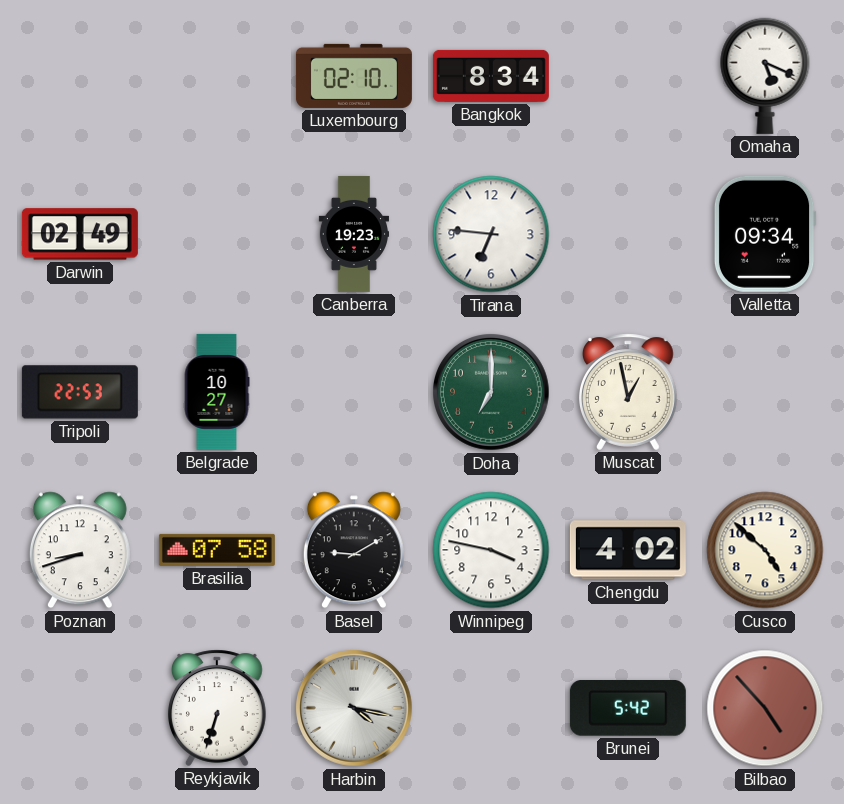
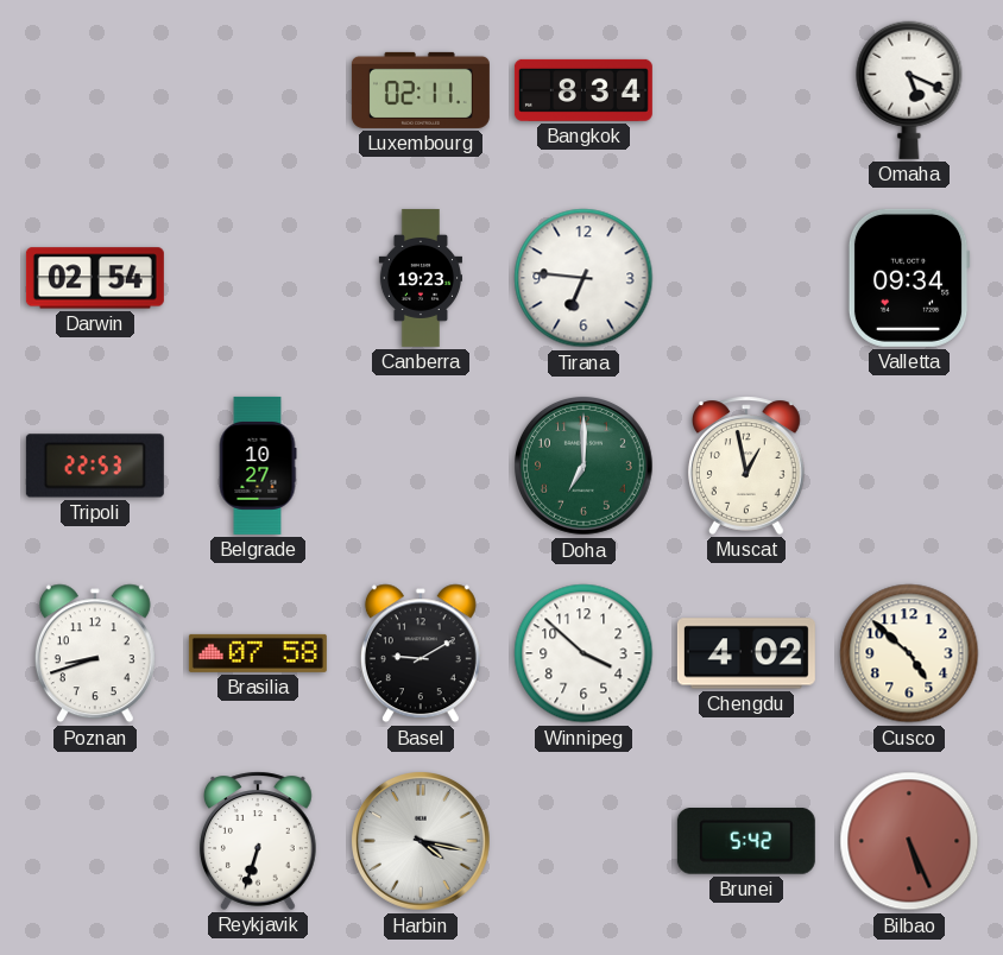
Luxembourg: 02:10 -> 02:11 (421, 90)
Darwin: 02:49 -> 02:54 (95, 278)
Winnipeg: 3:47 -> 3:52 (583, 653)
Bilbao: 4:53 -> 5:26 (909, 841)
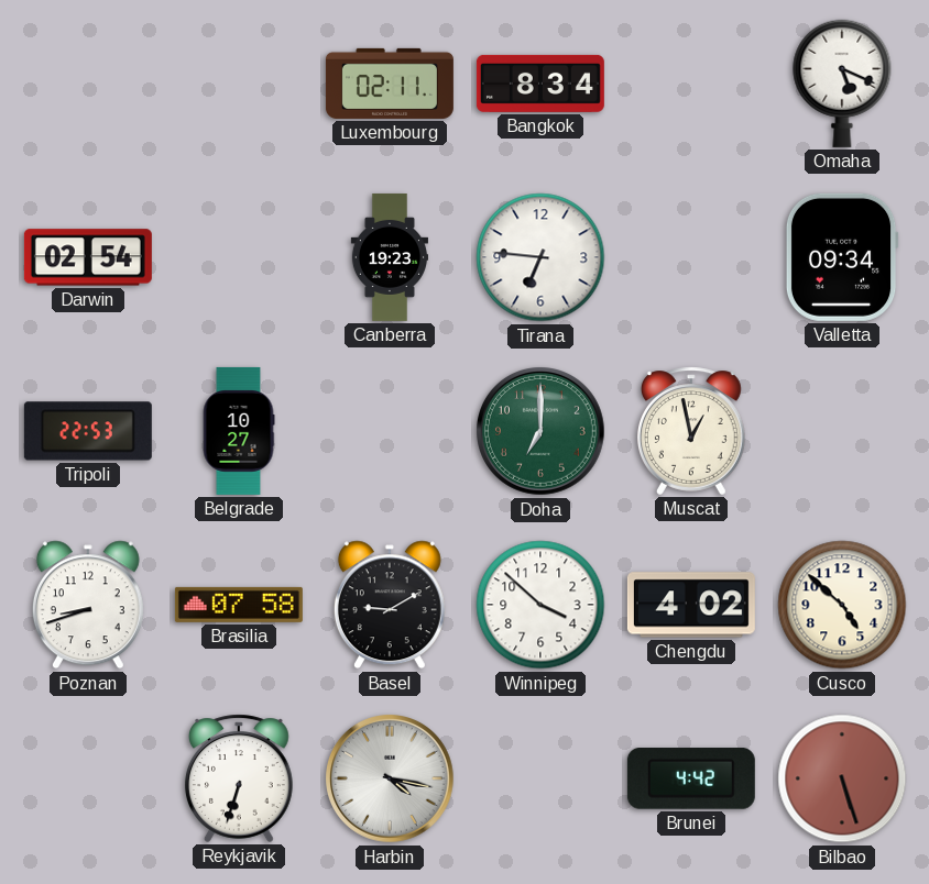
Brunei: 5:42 -> 4:42 (691, 780)
Bilbao: 5:26 -> 5:27 (842, 778)
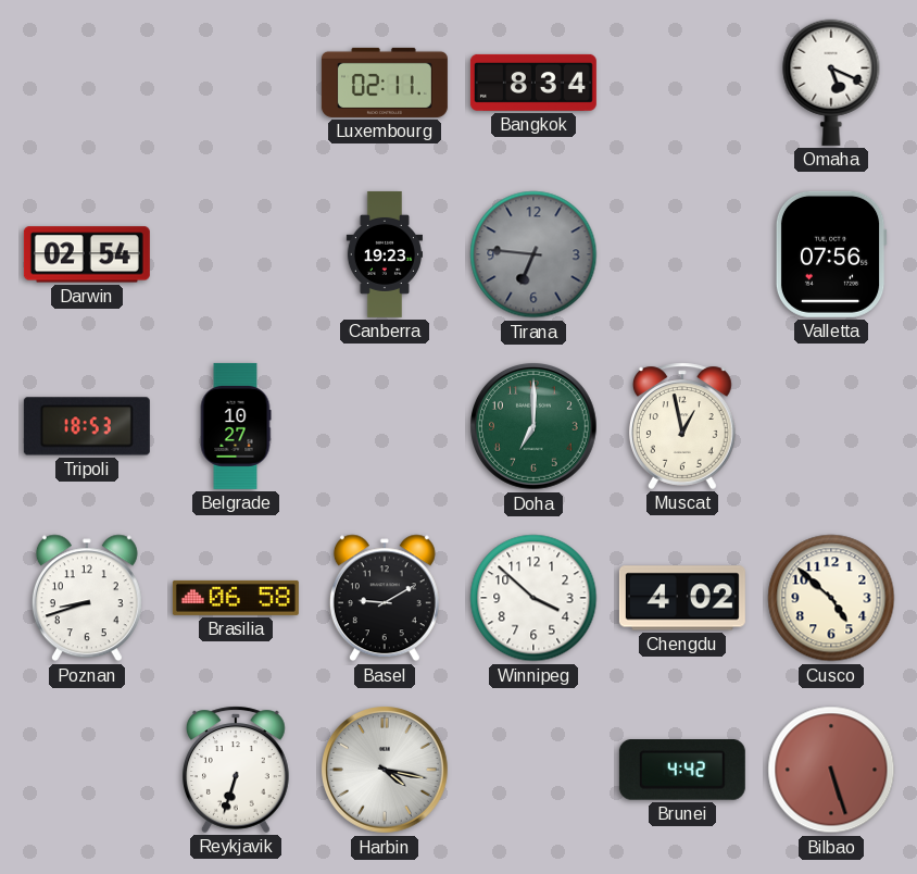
Tirana dial: white -> grey (533, 254)
Valletta: 09:34 -> 07:56 (831, 254)
Tripoli: 22:53 -> 18:53 (87, 426)
Brasilia: 07:58 -> 06:58 (236, 598)
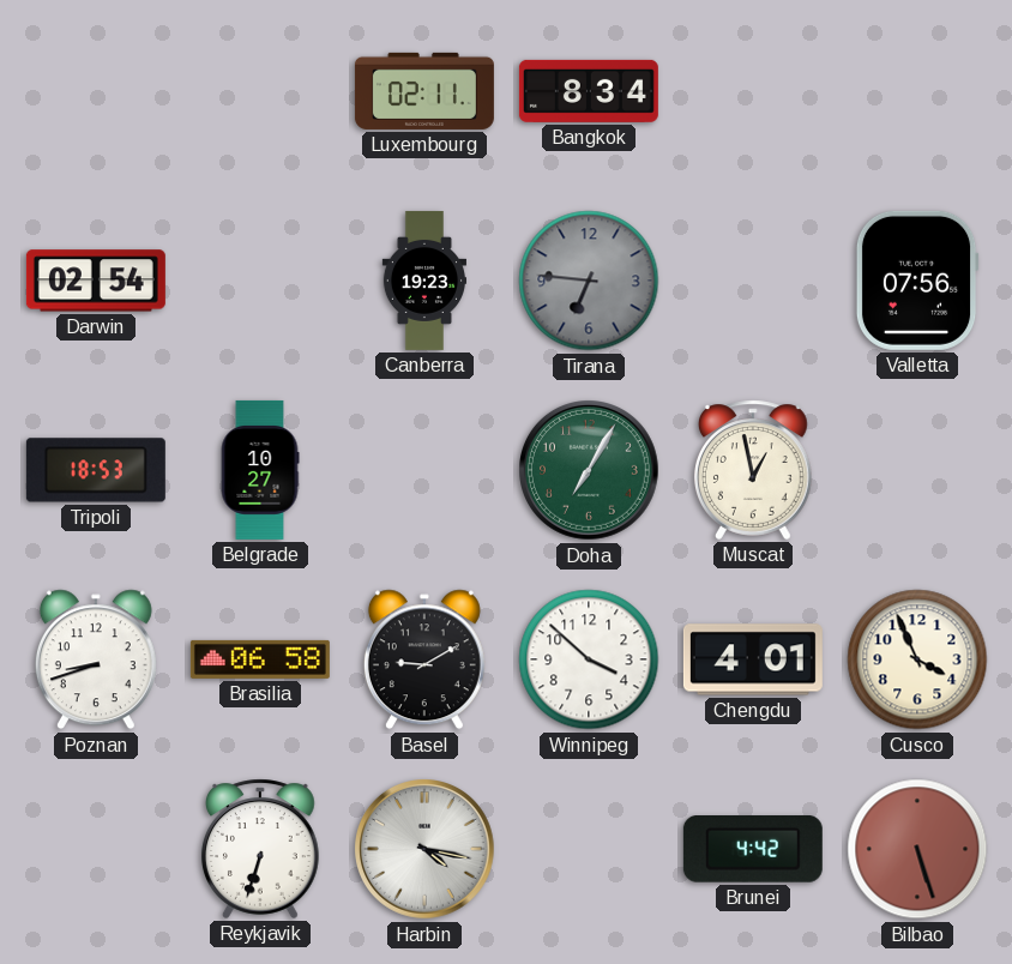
Omaha: 5:19 -> none (831, 83)
Doha: 7:00 -> 7:05 (590, 471)
Chengdu: 4:02 -> 4:01 (753, 659)
Cusco: 4:52 -> 3:56 (917, 659)
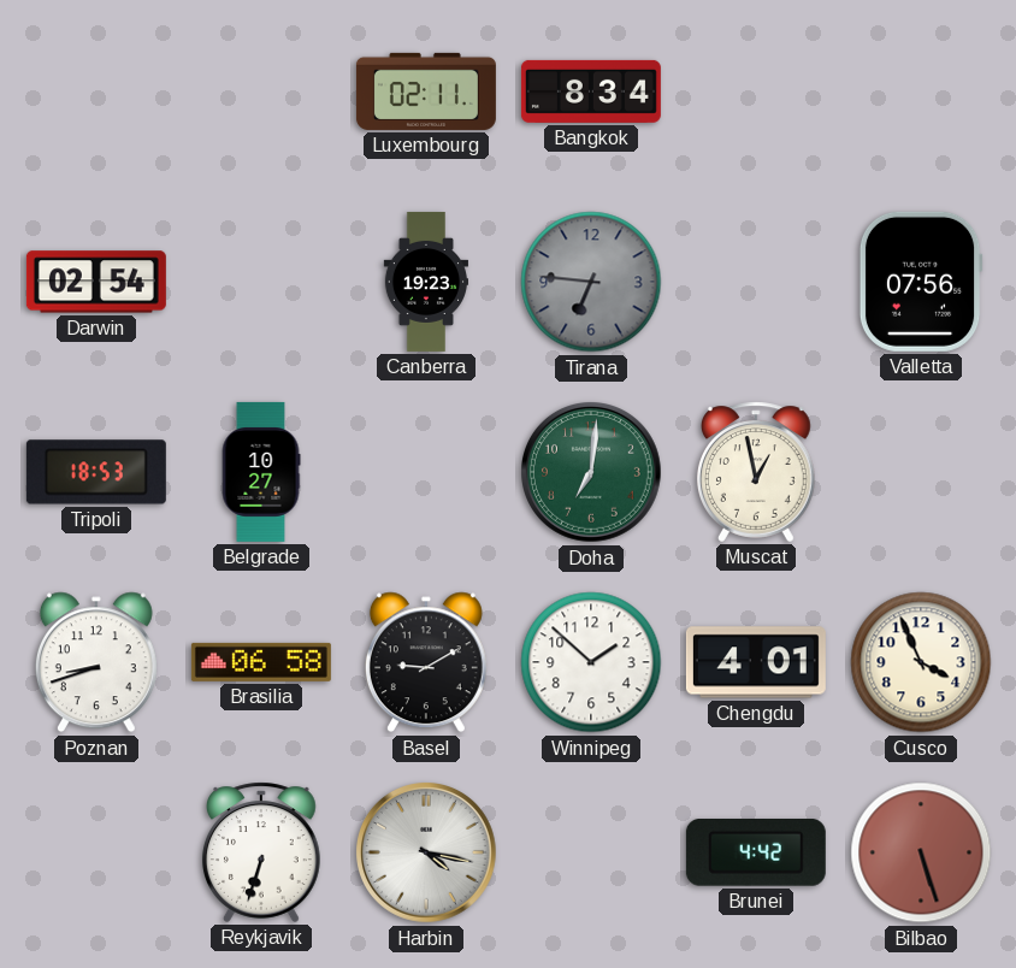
Doha: 7:05 -> 7:01 (592, 473)
Winnipeg: 3:52 -> 1:52 (591, 662)
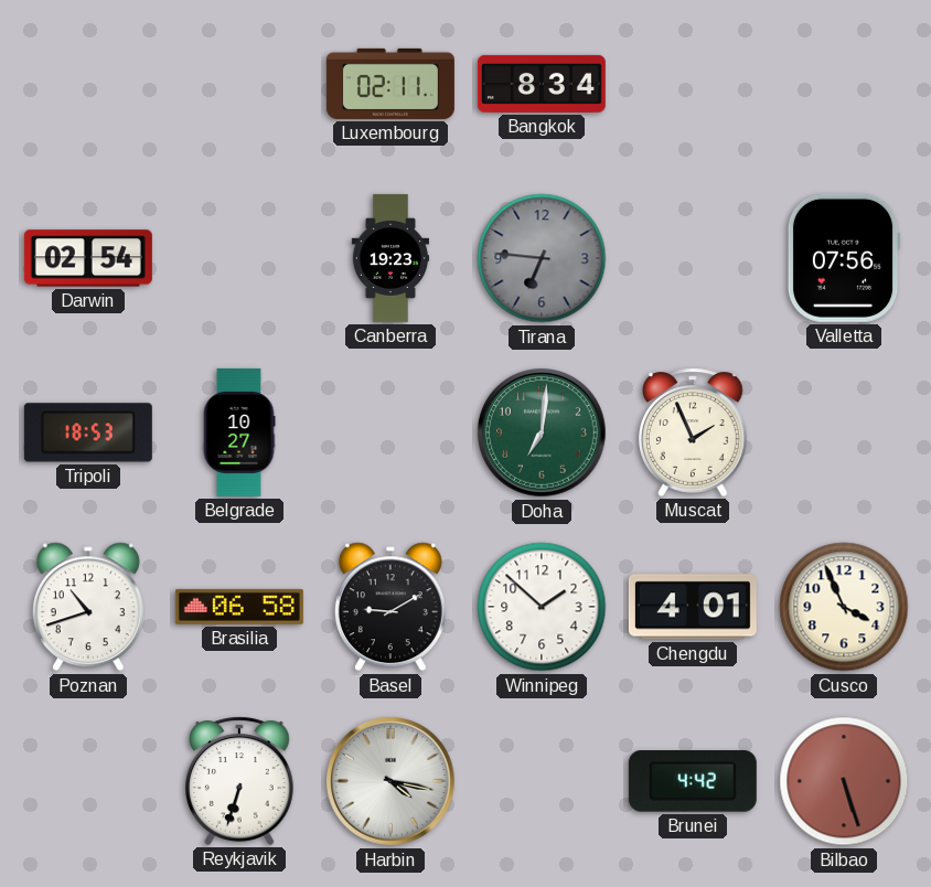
Muscat: 12:58 -> 1:56 (693, 432)
Poznan: 8:42 -> 10:42 (88, 607)
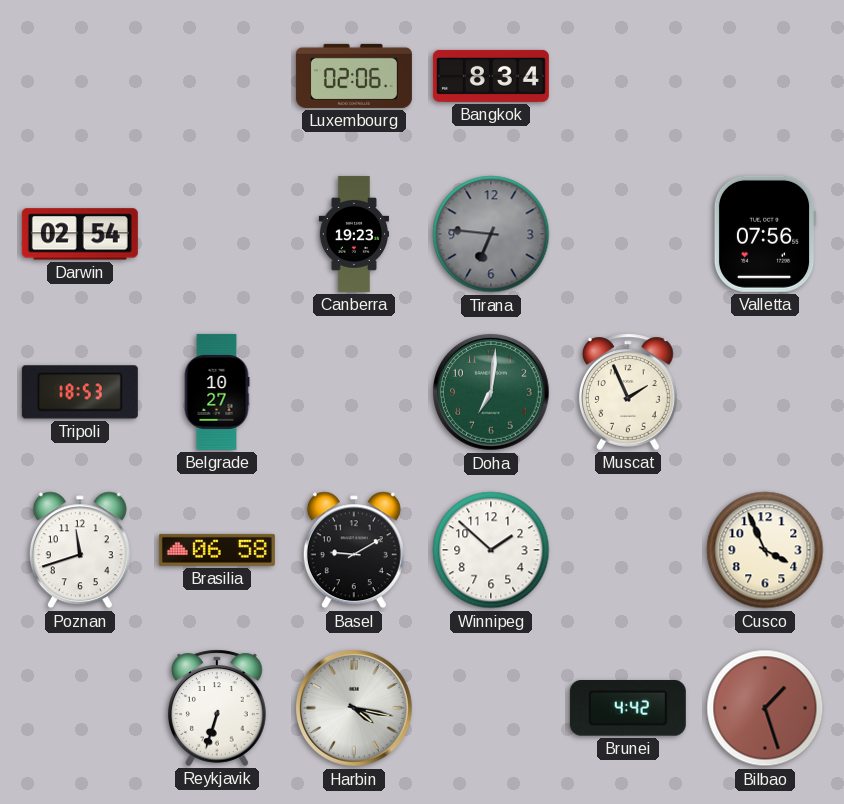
Luxembourg: 02:11 -> 02:06 (354, 76)
Poznan: 10:42 -> 11:42 (80, 550)
Chengdu: 4:01 -> none (693, 607)
Bilbao: 5:27 -> 1:27 (765, 708)
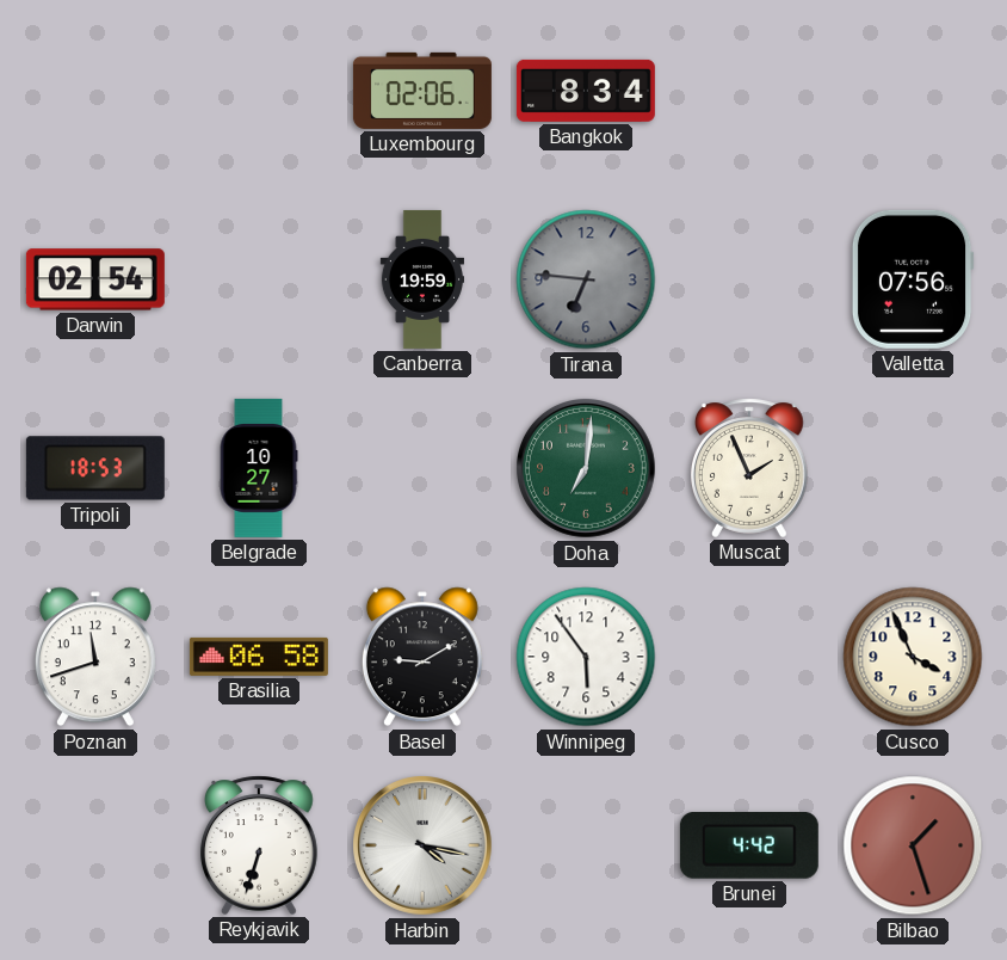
Canberra: 19:23 -> 19:59 (421, 279)
Winnipeg: 1:52 -> 5:54 (586, 657)
